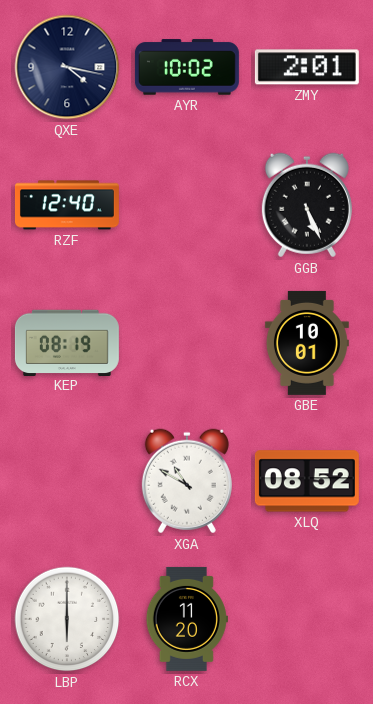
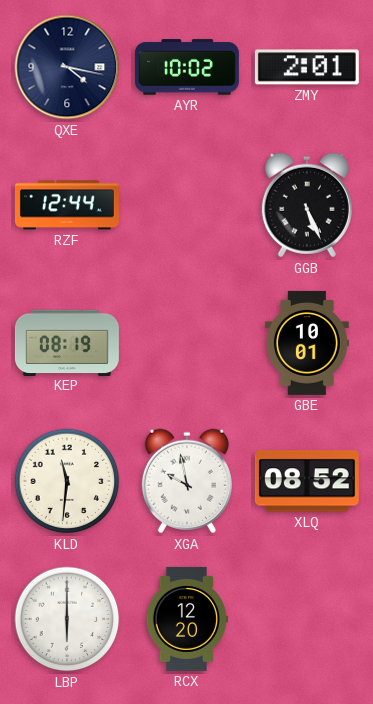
RZF: 12:40 -> 12:44 (67, 205)
KLD: none -> 11:31 (67, 481)
XGA: 10:50 -> 9:58 (187, 481)
RCX: 11:20 -> 12:20 (187, 619)
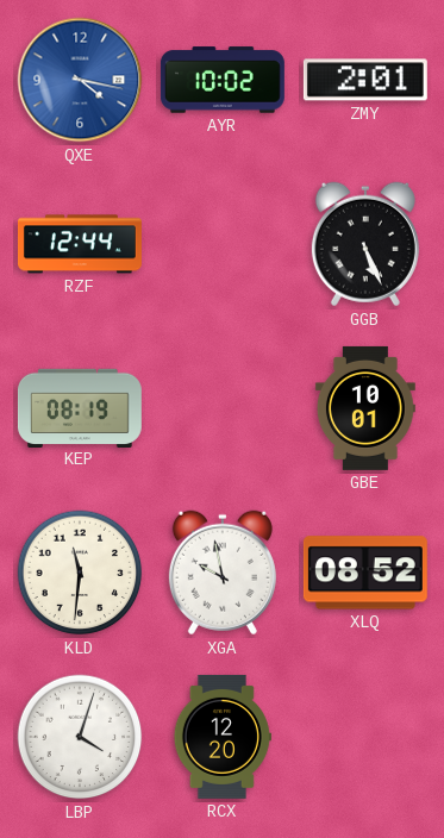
QXE dial: navy -> blue (80, 80)
LBP: 6:00 -> 4:03 (80, 737)
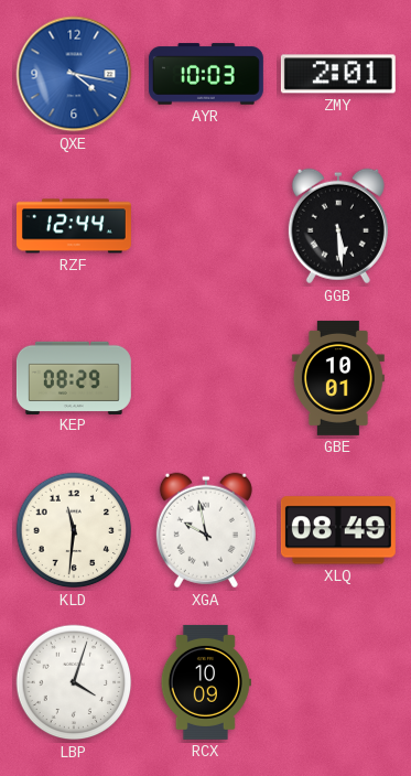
AYR: 10:02 -> 10:03 (206, 74)
GGB: 5:26 -> 5:29 (338, 226)
KEP: 08:19 -> 08:29 (74, 377)
XLQ: 08:52 -> 08:49 (338, 530)
RCX: 12:20 -> 10:09 (206, 682)
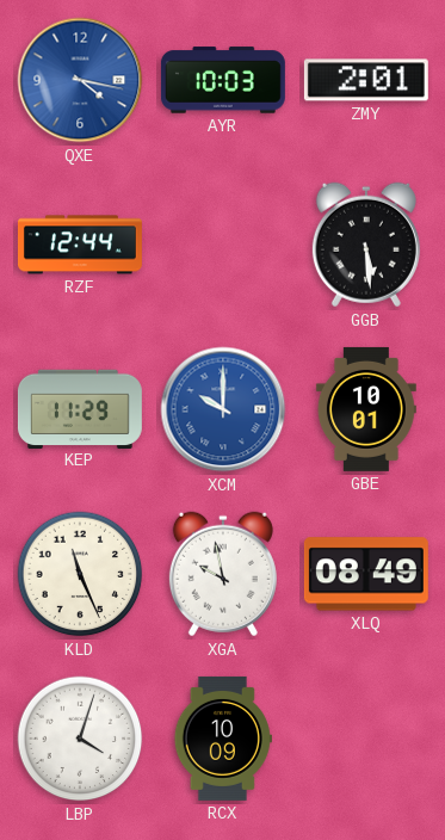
KEP: 08:29 -> 11:29 (80, 408)
XCM: none -> 10:00 (223, 409)
KLD: 11:31 -> 11:26 (80, 574)
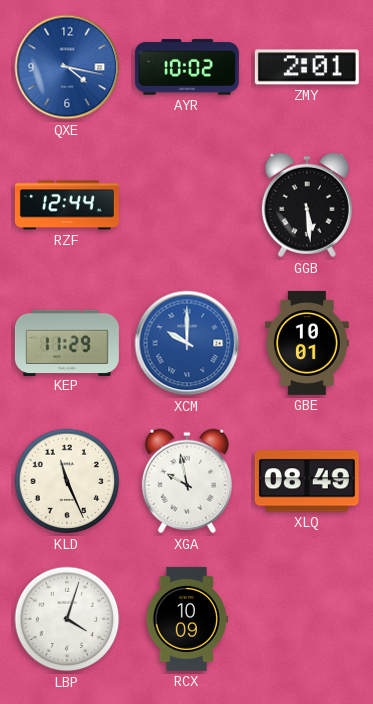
AYR: 10:03 -> 10:02 (187, 67)
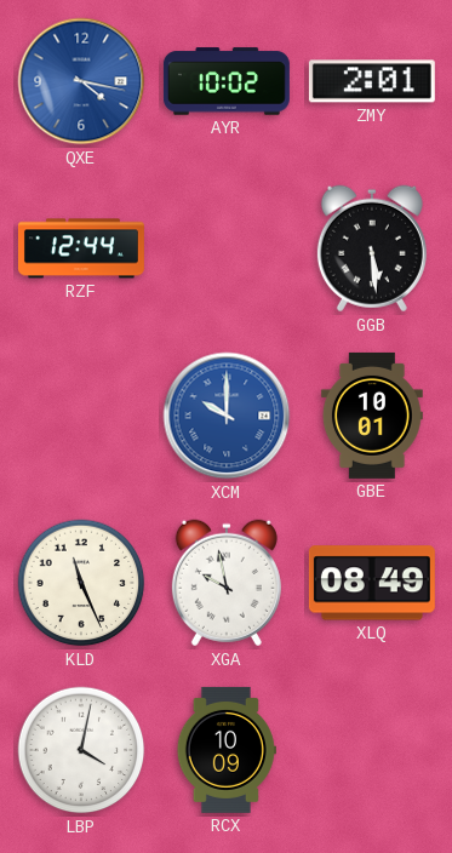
KEP: 11:29 -> none (67, 342)
LBP: 4:03 -> 4:02 (81, 750)
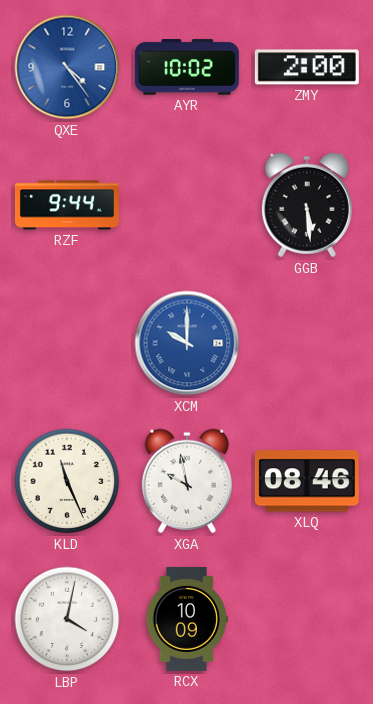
QXE: 4:17 -> 4:24 (67, 67)
ZMY: 2:01 -> 2:00 (307, 67)
RZF: 12:44 -> 9:44 (67, 205)
GBE: 10:01 -> none (372, 416)
XLQ: 08:49 -> 08:46 (307, 481)
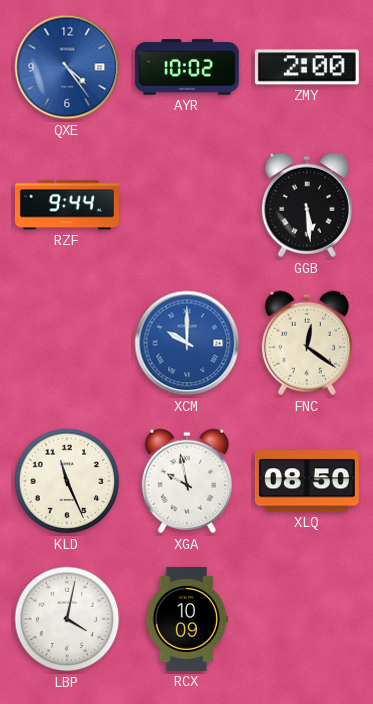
FNC: none -> 12:21 (307, 343)
XLQ: 08:46 -> 08:50 (307, 481)
